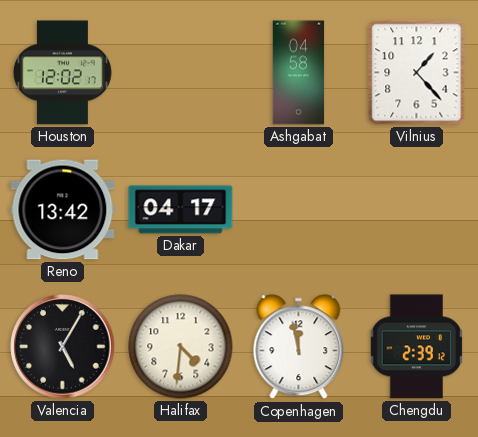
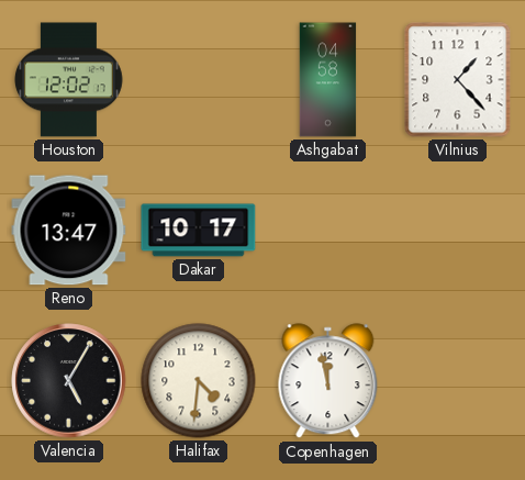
Reno: 13:42 -> 13:47 (69, 231)
Dakar: 04:17 -> 10:17 (199, 231)
Chengdu: 2:39 -> none (416, 347)
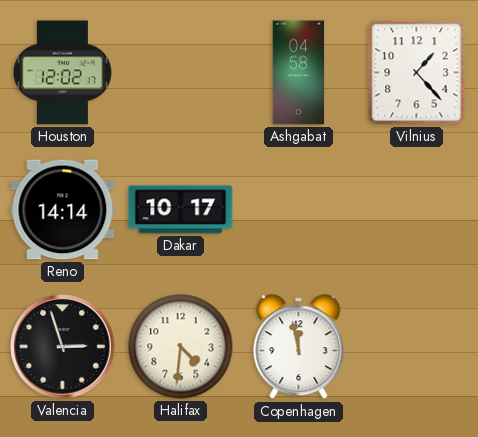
Reno: 13:47 -> 14:14 (63, 210)
Valencia: 5:05 -> 2:57 (63, 347)
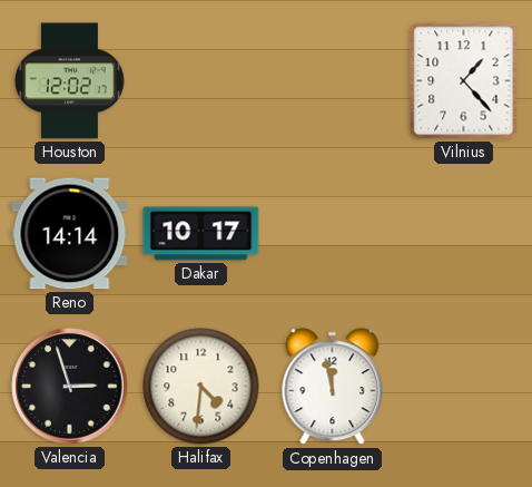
Ashgabat: 04:58 -> none (299, 73)
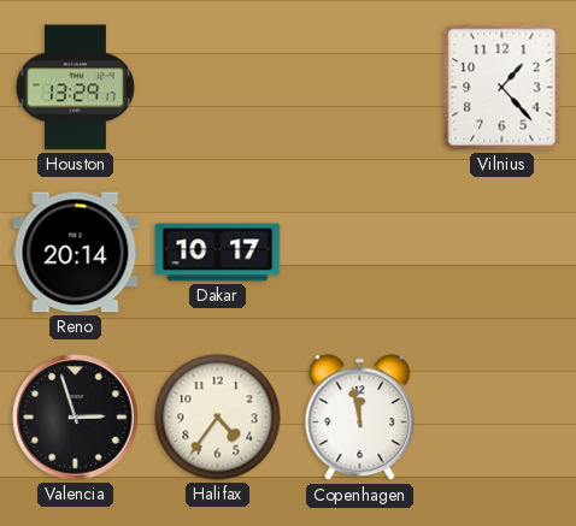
Houston: 12:02 -> 13:29 (75, 88)
Reno: 14:14 -> 20:14 (76, 253)
Halifax: 4:31 -> 4:36 (218, 418)
